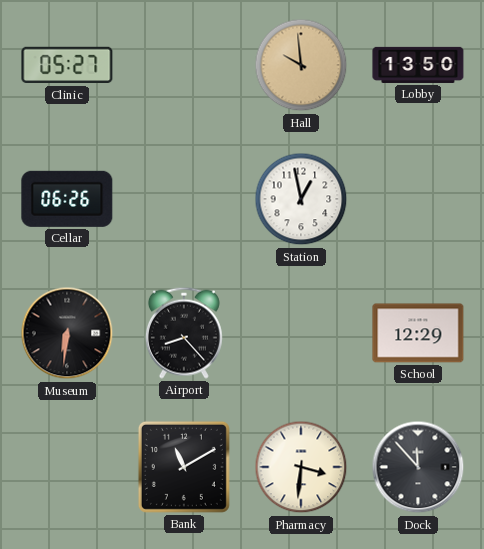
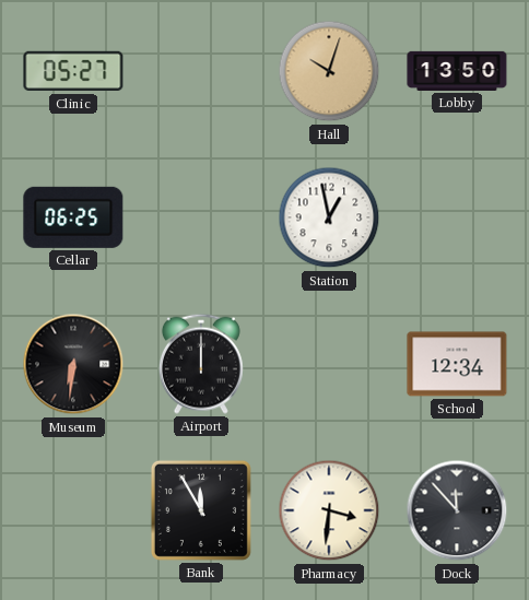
Hall: 9:59 -> 10:03 (329, 71)
Cellar: 06:26 -> 06:25 (73, 217)
Airport: 8:23 -> 12:00 (201, 364)
School: 12:29 -> 12:34 (457, 364)
Bank: 11:10 -> 11:55 (201, 510)
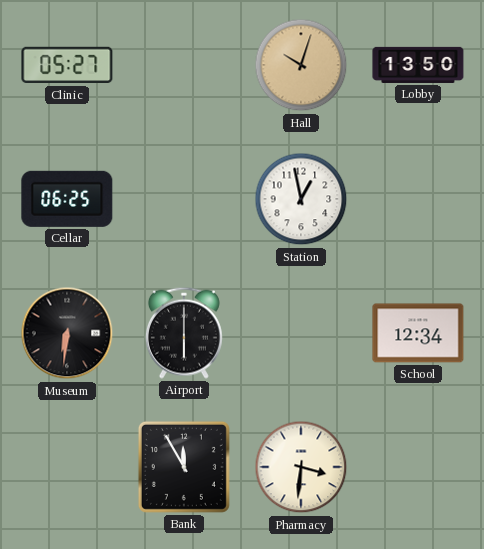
Airport: 12:00 -> 6:00 (184, 333)
Dock: 11:53 -> none (457, 510)
